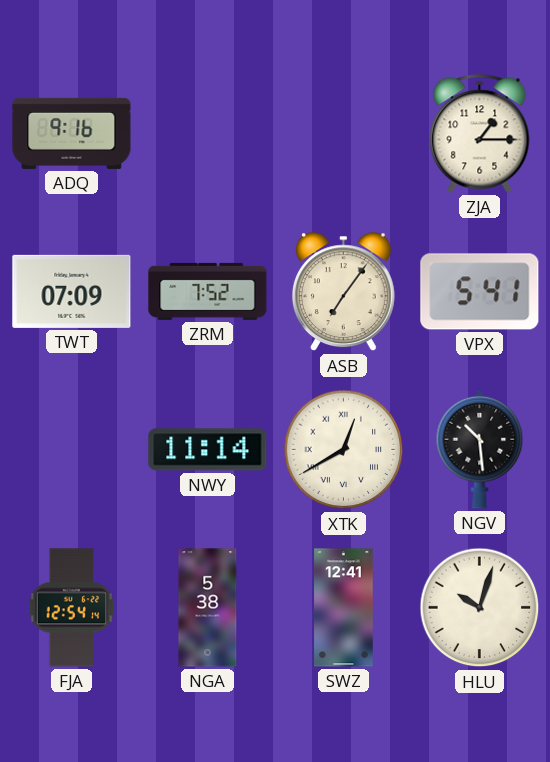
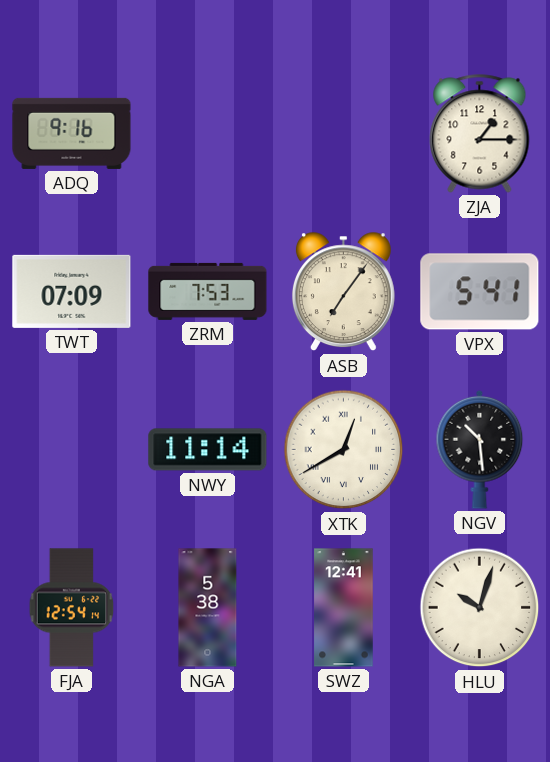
ZRM: 7:52 -> 7:53 (208, 291)
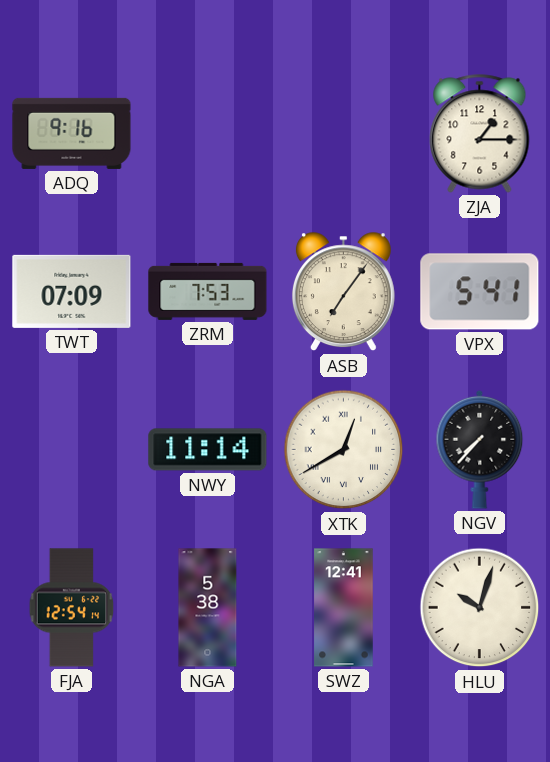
NGV: 10:29 -> 7:37 (480, 449)
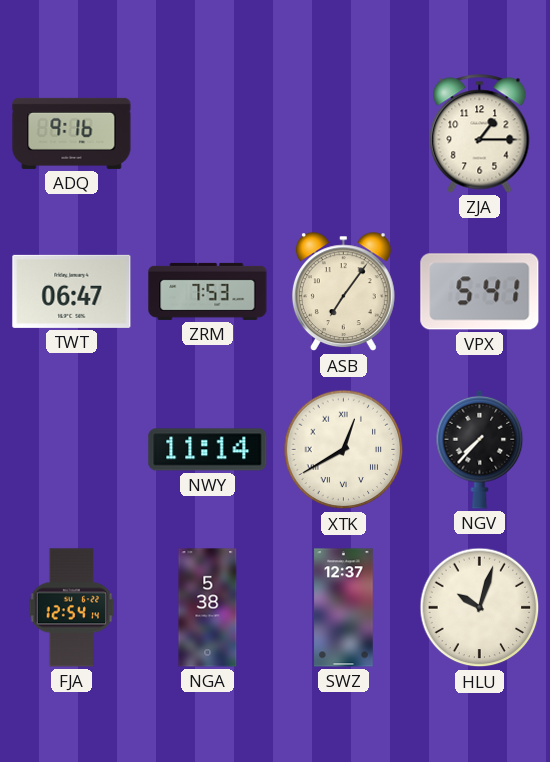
TWT: 07:09 -> 06:47 (72, 291)
SWZ: 12:41 -> 12:37 (344, 608)
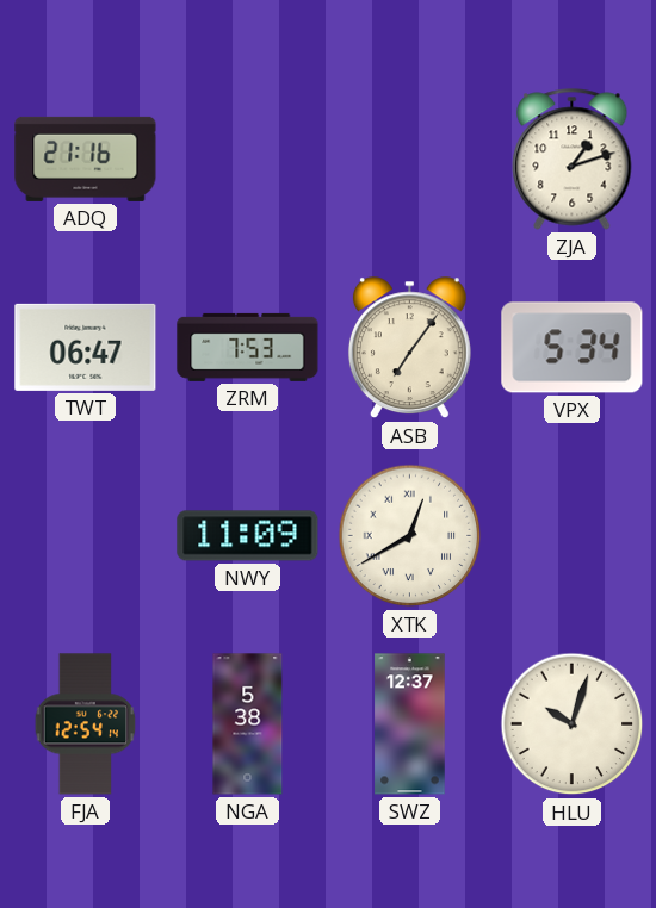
ADQ: 9:16 -> 21:16 (86, 158)
ZJA: 1:15 -> 1:12 (573, 160)
VPX: 5:41 -> 5:34 (573, 348)
NWY: 11:14 -> 11:09 (248, 536)
NGV: 7:37 -> none (480, 449)
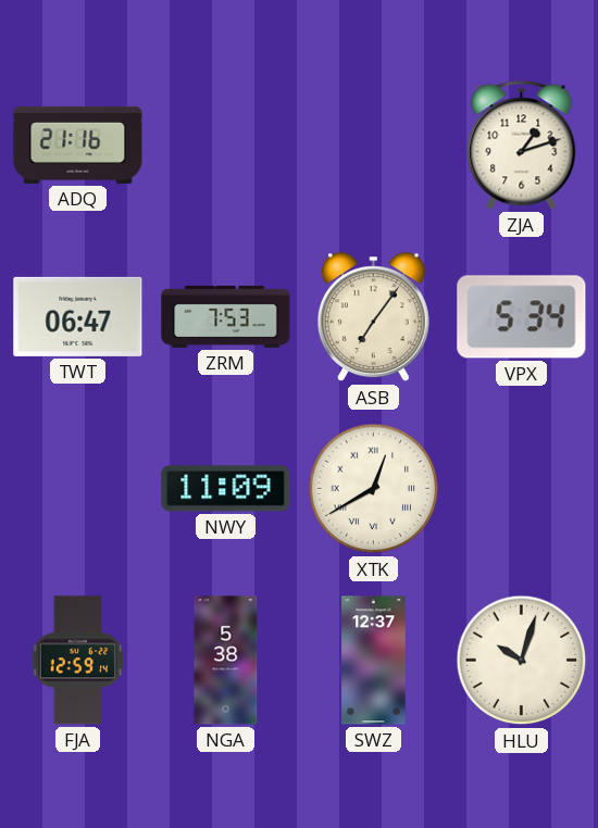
FJA: 12:54 -> 12:59 (78, 661)
